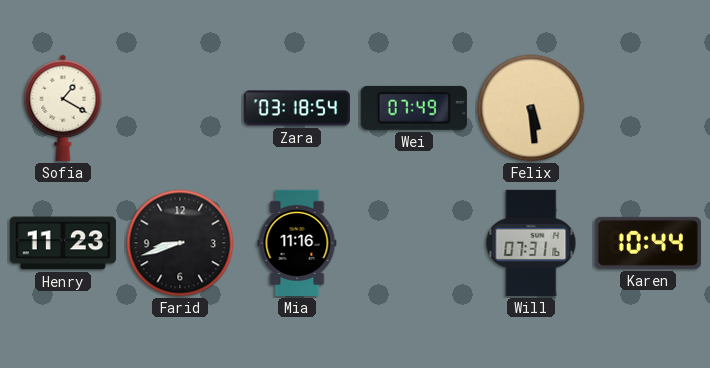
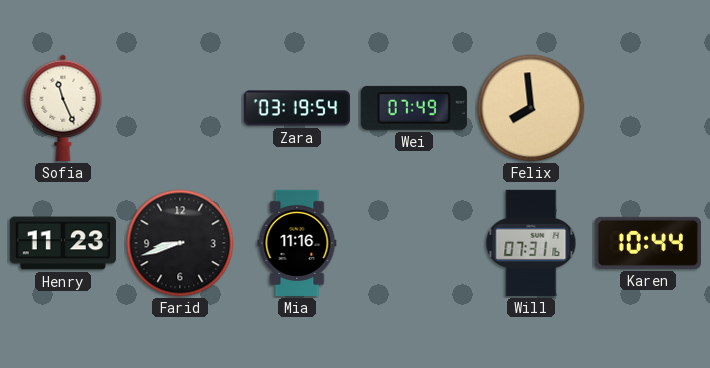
Sofia: 1:20 -> 11:26 (63, 108)
Zara: 03:18 -> 03:19 (297, 108)
Felix: 5:29 -> 7:59 (531, 108)
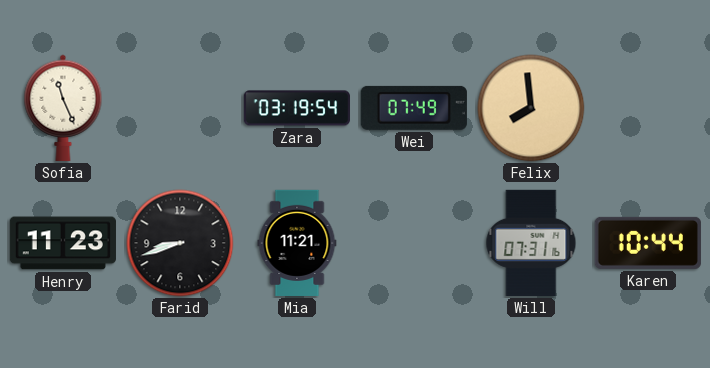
Mia: 11:16 -> 11:21 (297, 243)
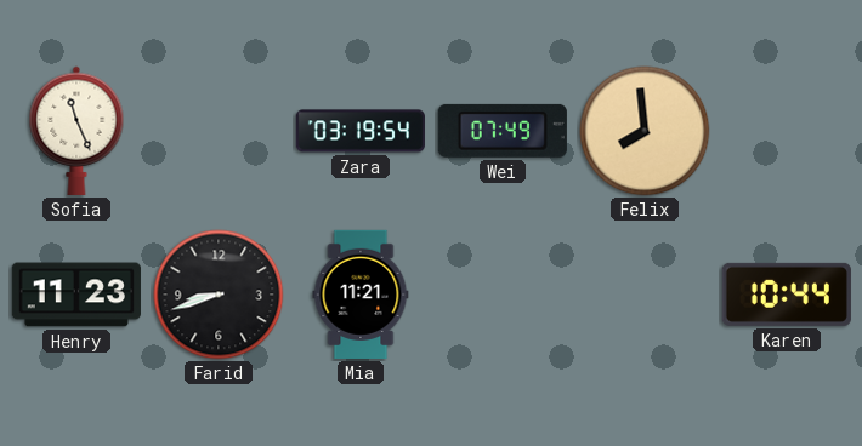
Will: 07:31 -> none (531, 243)
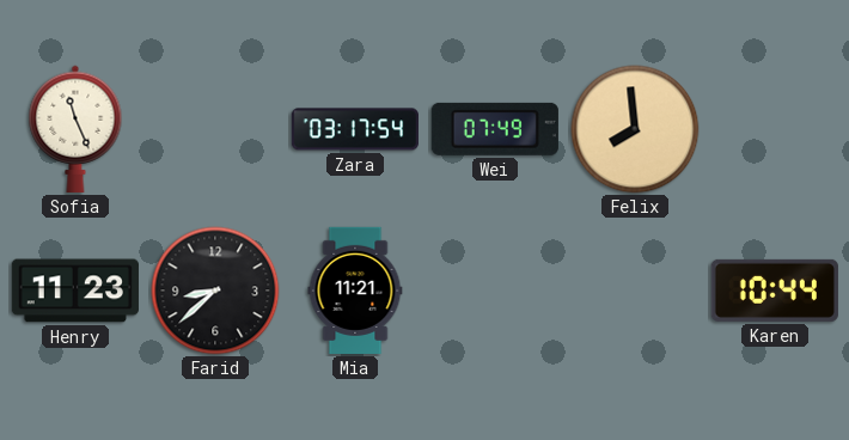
Zara: 03:19 -> 03:17 (355, 129)
Farid: 8:42 -> 8:38 (215, 291)
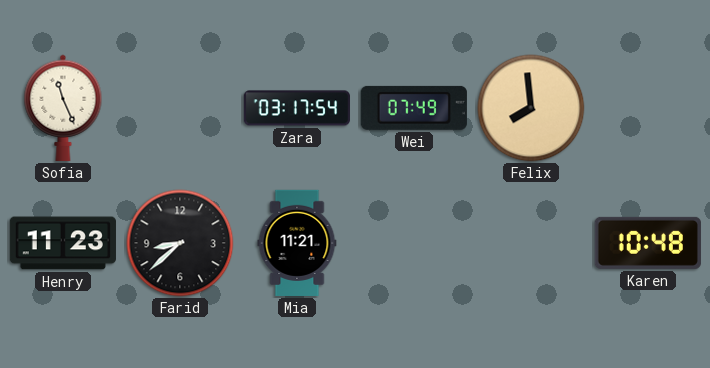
Karen: 10:44 -> 10:48 (648, 243)
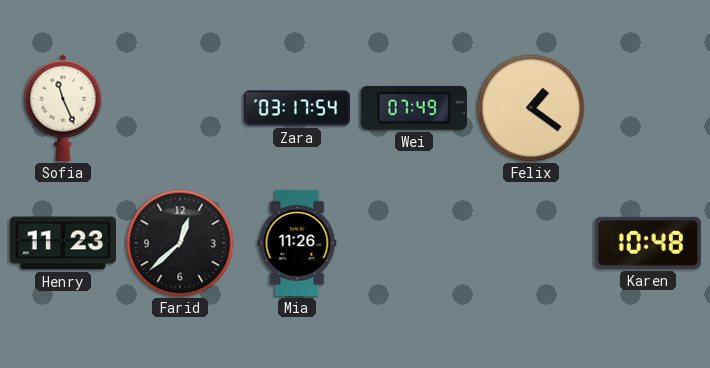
Felix: 7:59 -> 1:21 (531, 108)
Farid: 8:38 -> 12:38 (180, 243)
Mia: 11:21 -> 11:26 (297, 243)
